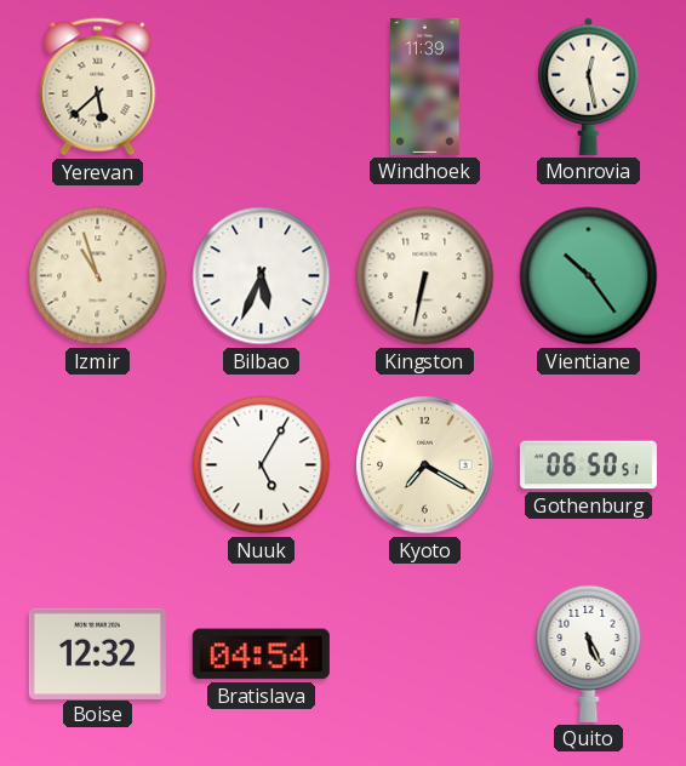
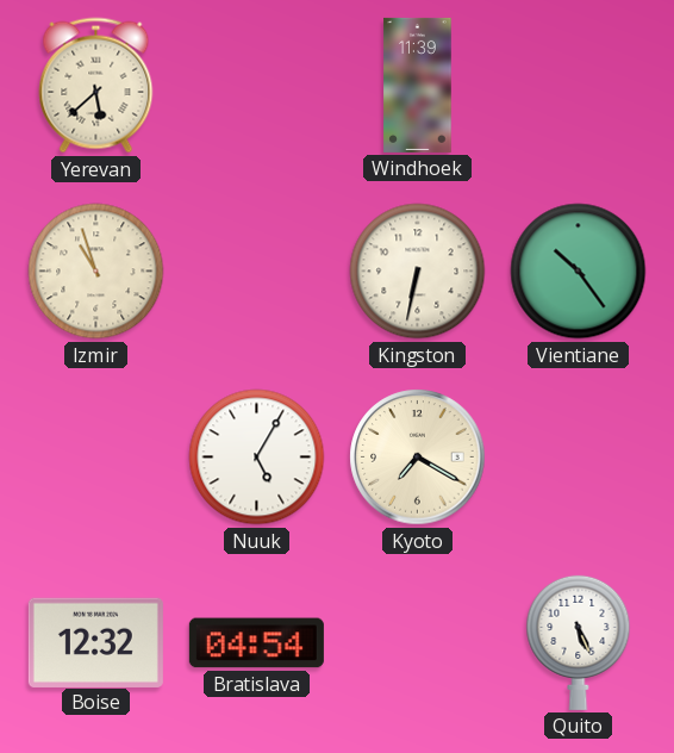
Monrovia: 12:28 -> none (589, 86)
Bilbao: 5:34 -> none (262, 276)
Gothenburg: 06:50 -> none (588, 465)
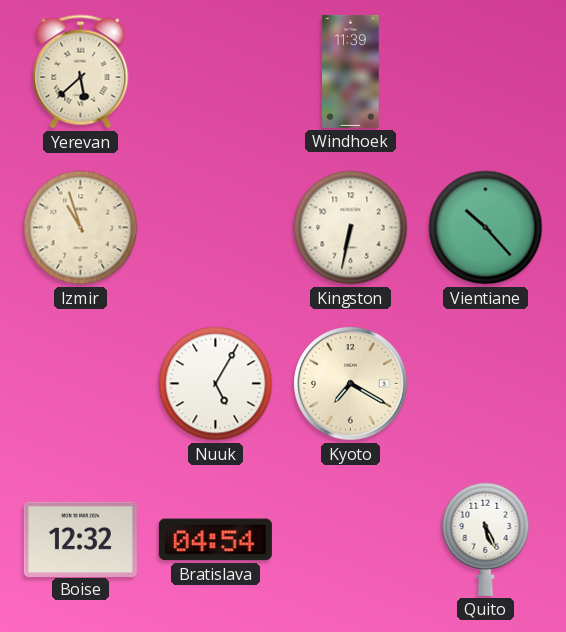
Vientiane: 10:24 -> 10:23 (486, 228)
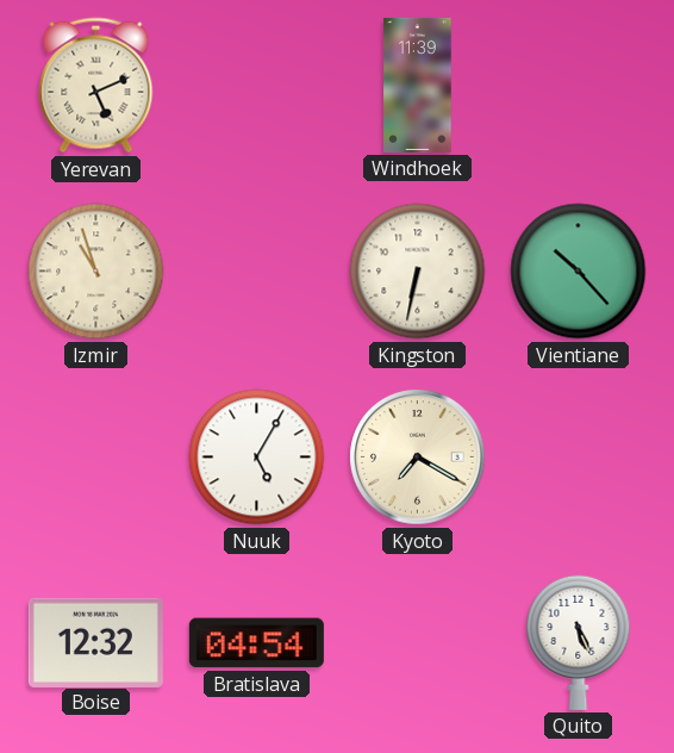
Yerevan: 5:38 -> 5:11 (96, 86)
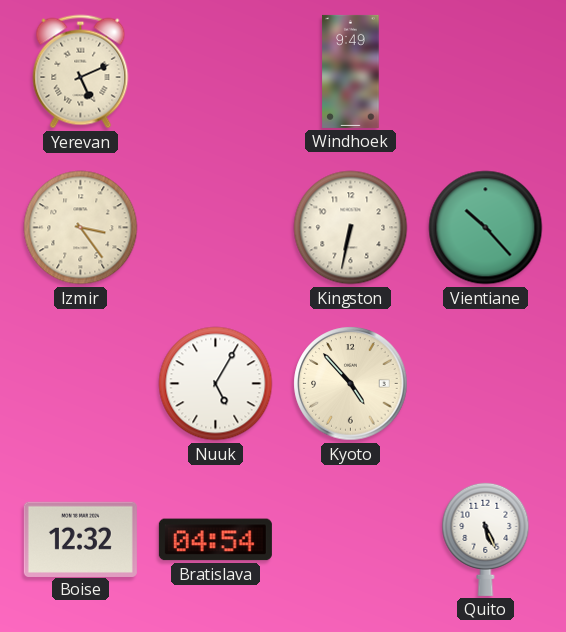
Windhoek: 11:39 -> 9:49 (351, 71)
Izmir: 10:57 -> 3:24 (81, 228)
Kyoto: 7:20 -> 4:53 (351, 384)
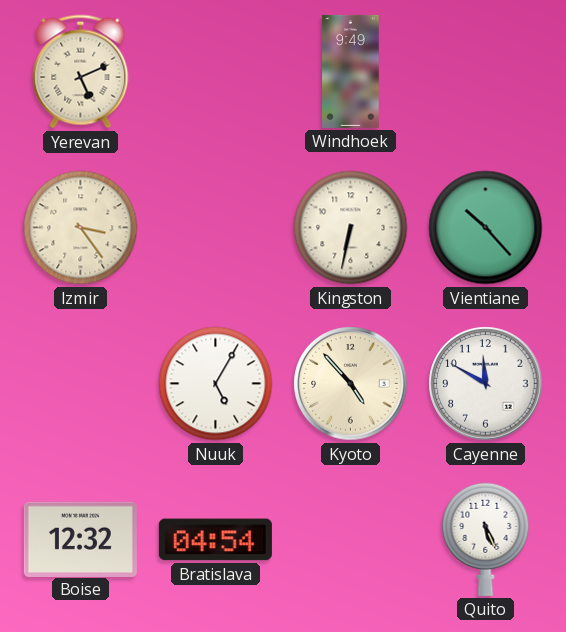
Cayenne: none -> 11:50 (486, 384)
